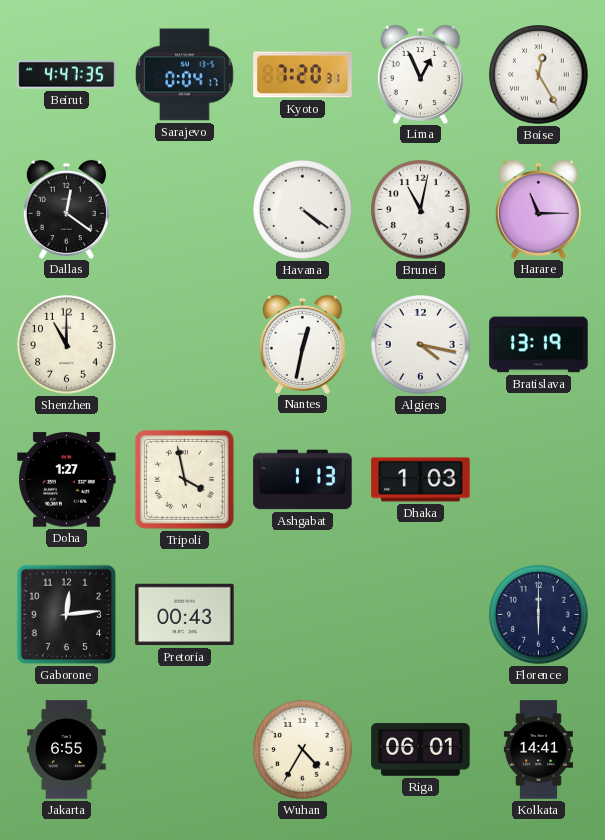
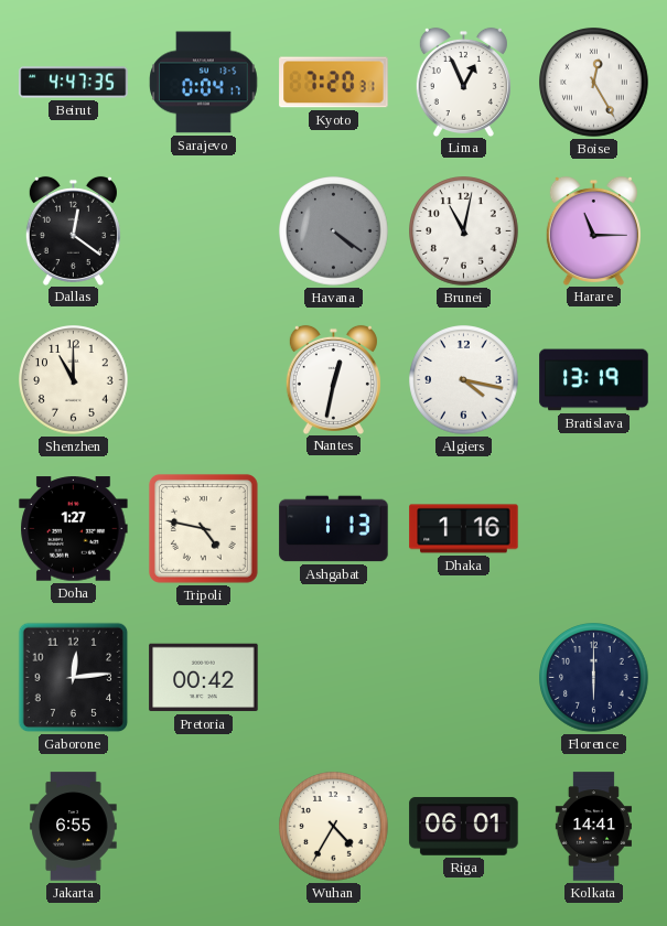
Havana dial: white -> grey (334, 232)
Tripoli: 3:58 -> 4:47 (203, 528)
Dhaka: 1:03 -> 1:16 (464, 529)
Pretoria: 00:43 -> 00:42 (204, 678)
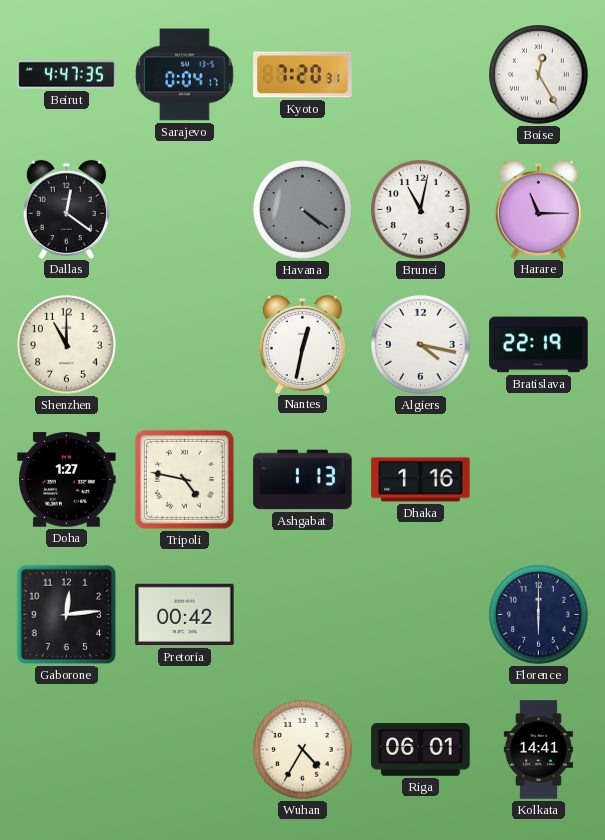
Lima: 12:56 -> none (463, 82)
Bratislava: 13:19 -> 22:19 (539, 345)
Jakarta: 6:55 -> none (74, 827)
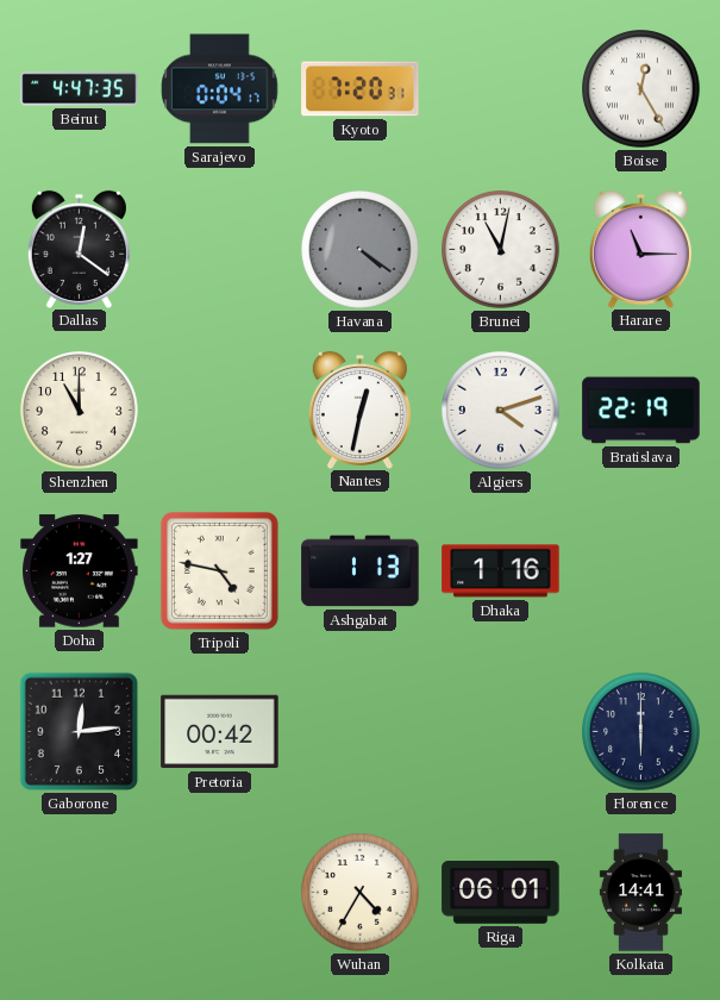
Algiers: 4:17 -> 4:12 (501, 411)
